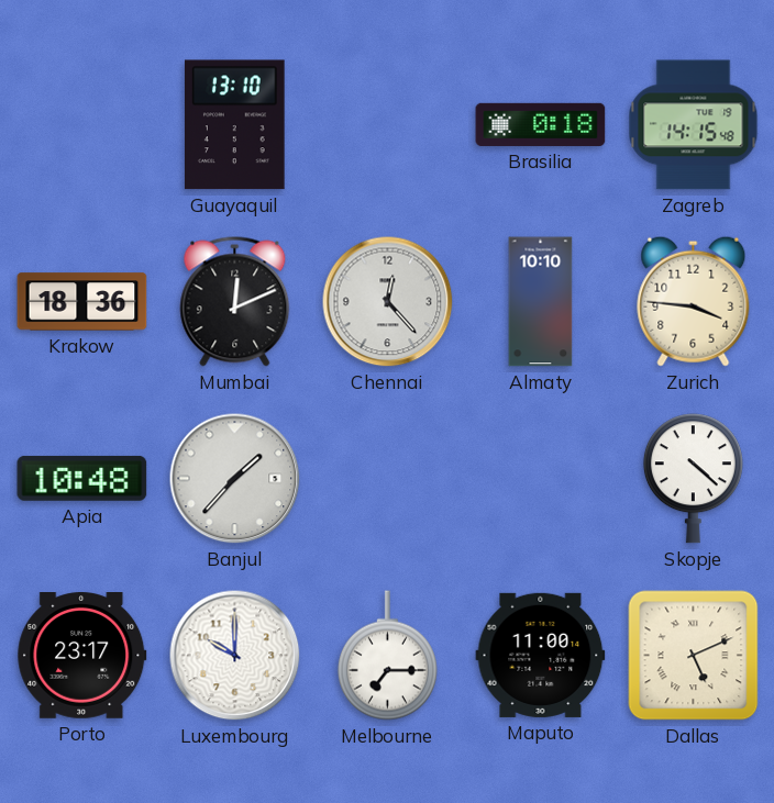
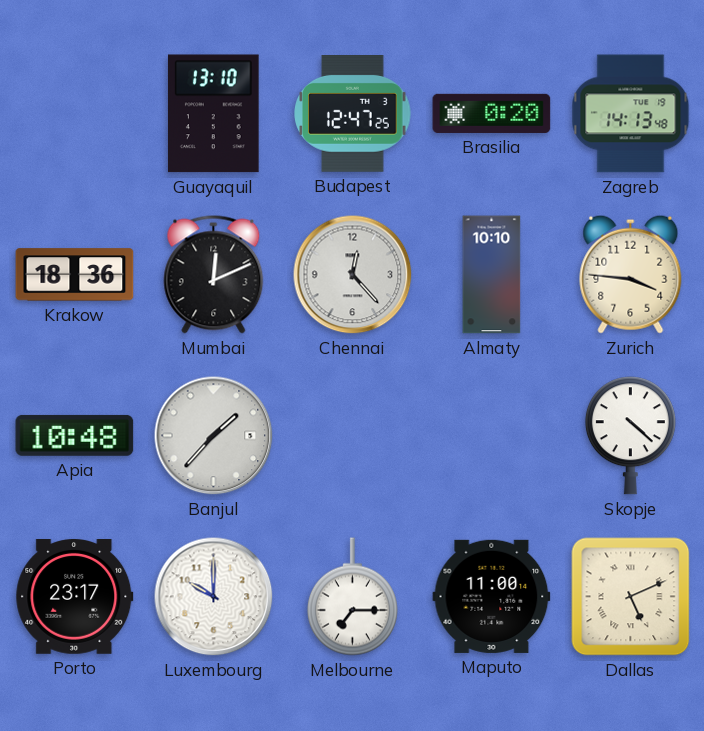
Budapest: none -> 12:47 (353, 114)
Brasilia: 0:18 -> 0:20 (492, 113)
Zagreb: 14:15 -> 14:13 (631, 114)
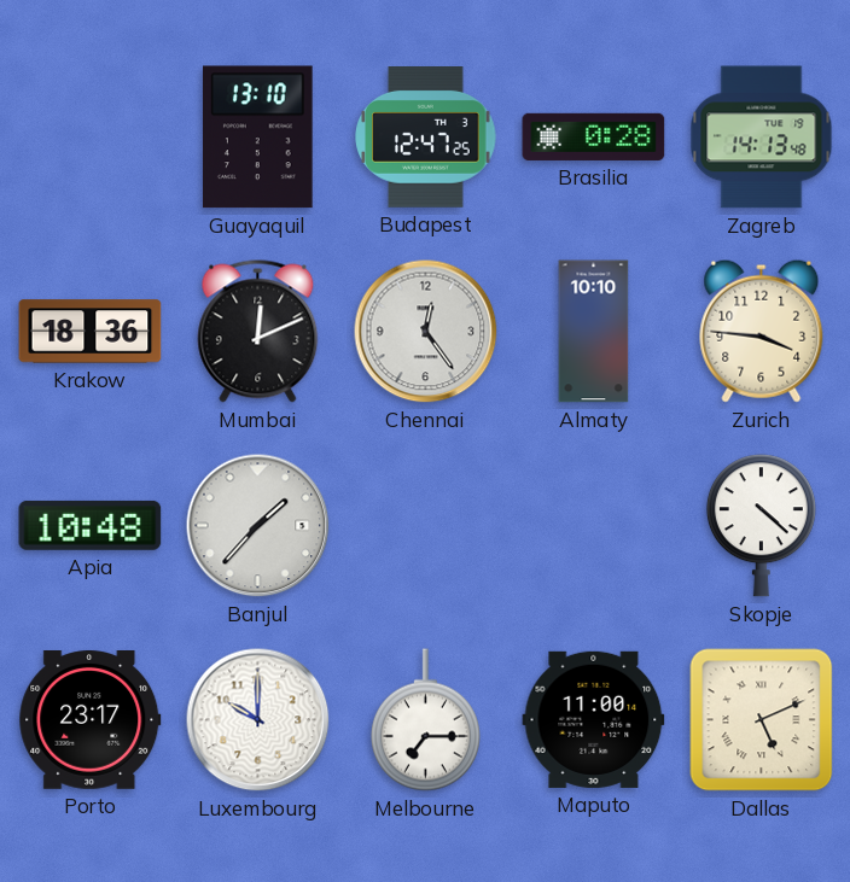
Brasilia: 0:20 -> 0:28 (594, 136)
Chennai: 12:23 -> 12:24 (426, 332)
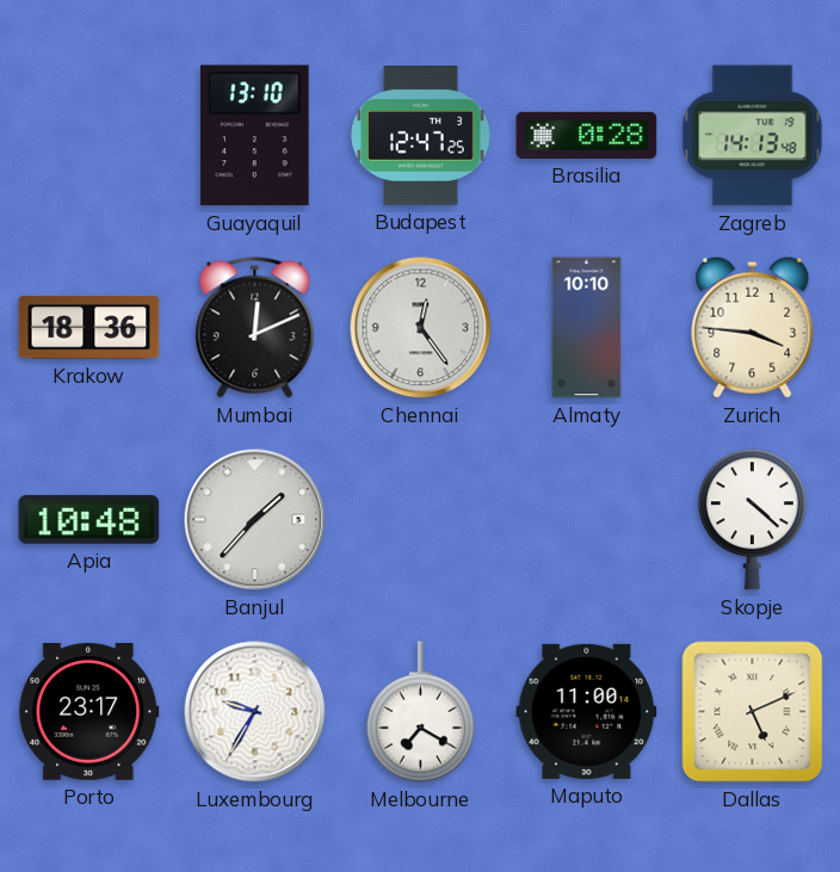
Luxembourg: 10:00 -> 9:35 (255, 712)
Melbourne: 7:15 -> 7:20 (420, 712)
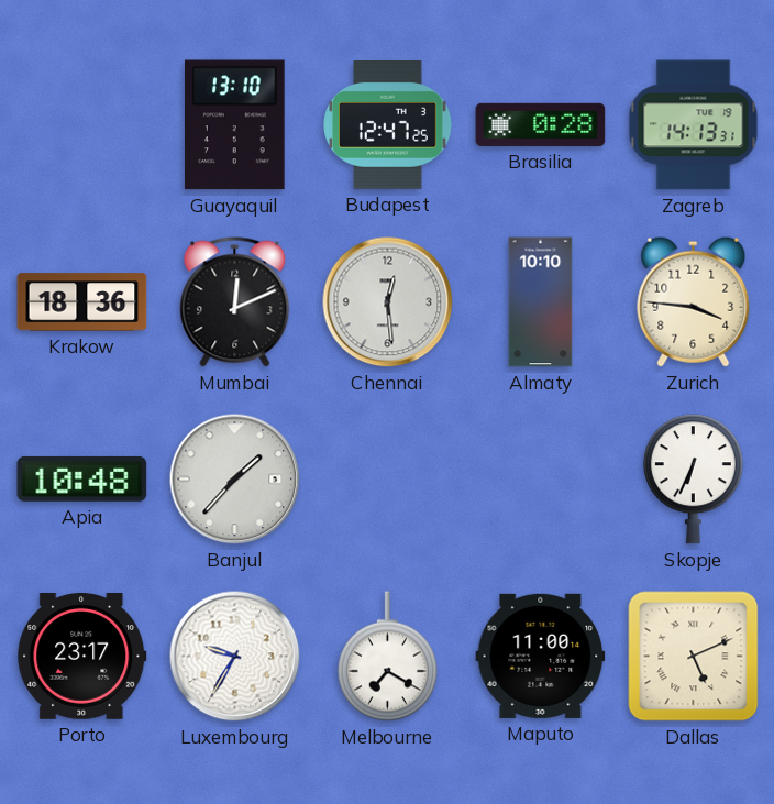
Zagreb: 14:13:48 -> 14:13:31 (694, 125)
Chennai: 12:24 -> 12:29 (388, 302)
Skopje: 4:22 -> 6:34 (693, 480)
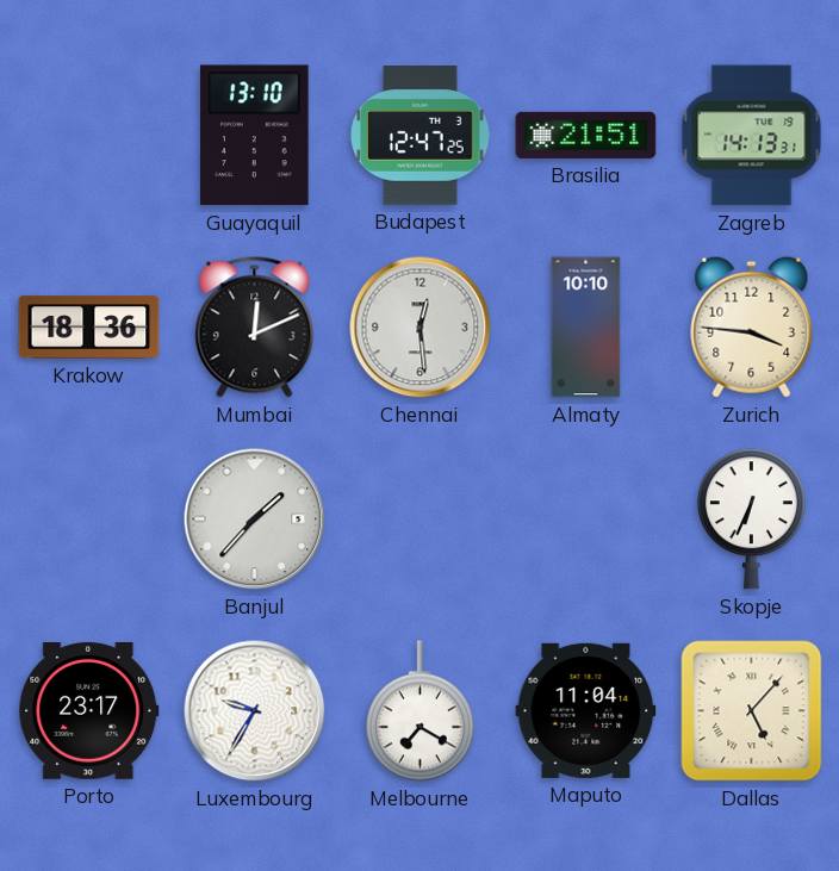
Brasilia: 0:28 -> 21:51 (586, 135)
Apia: 10:48 -> none (82, 478)
Maputo: 11:00 -> 11:04 (586, 710)
Dallas: 5:11 -> 5:07 (752, 711)
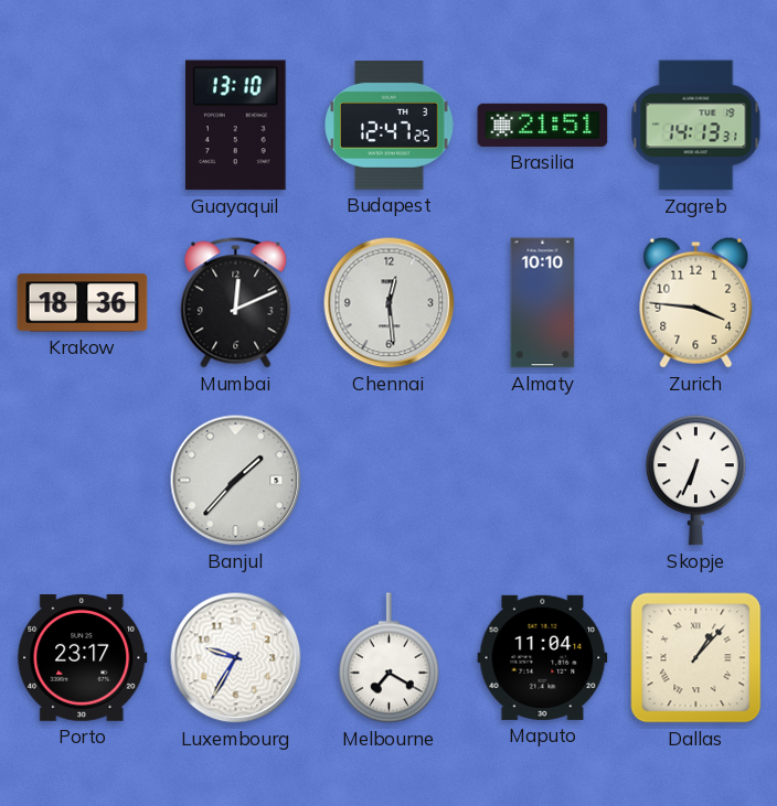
Dallas: 5:07 -> 1:07 (696, 658)
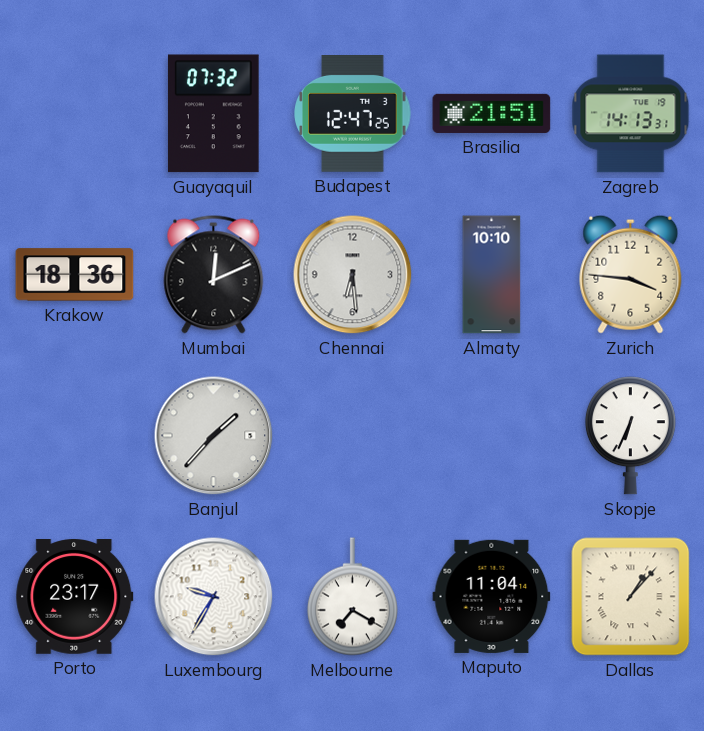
Guayaquil: 13:10 -> 07:32 (214, 114)
Chennai: 12:29 -> 6:29 (353, 275)
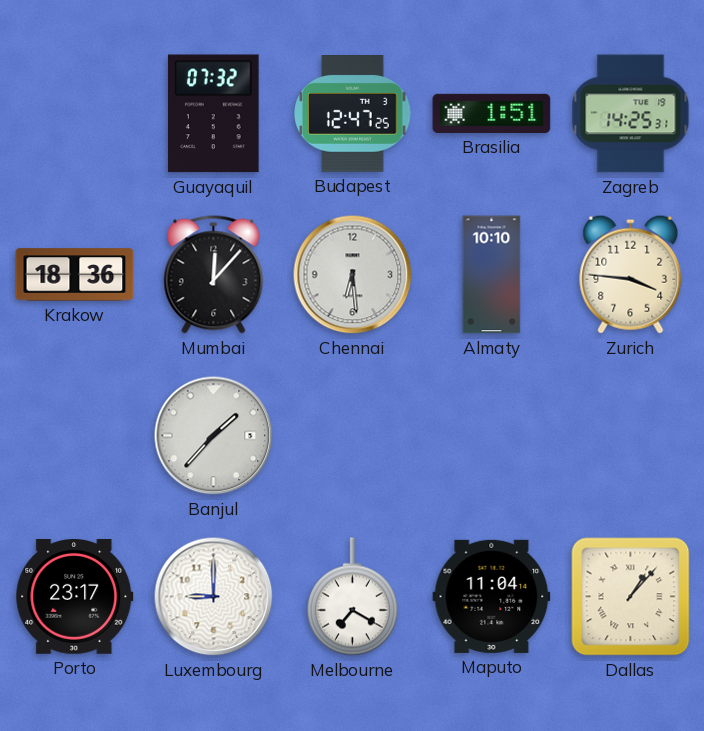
Brasilia: 21:51 -> 1:51 (492, 113)
Zagreb: 14:13 -> 14:25 (631, 114)
Mumbai: 12:11 -> 12:07 (214, 275)
Skopje: 6:34 -> none (630, 436)
Luxembourg: 9:35 -> 9:00 (214, 597)
